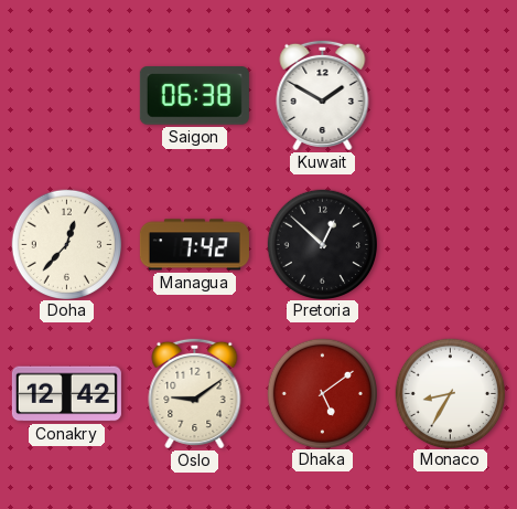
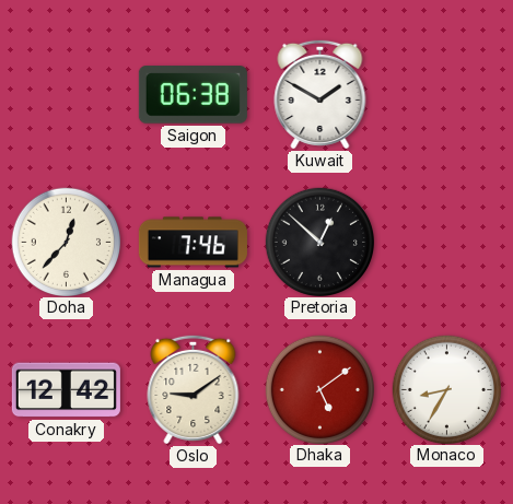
Managua: 7:42 -> 7:46 (193, 243)
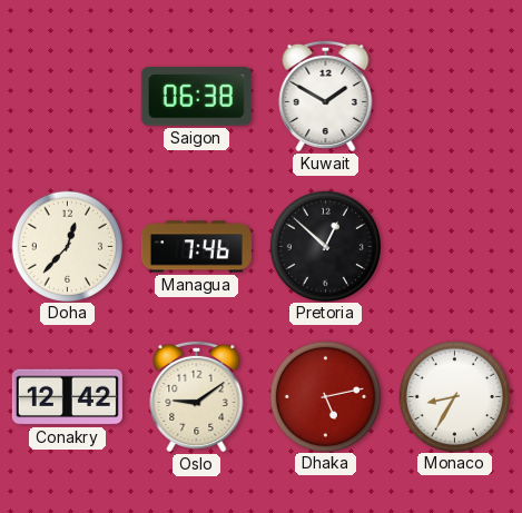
Dhaka: 5:09 -> 5:13 (325, 396)
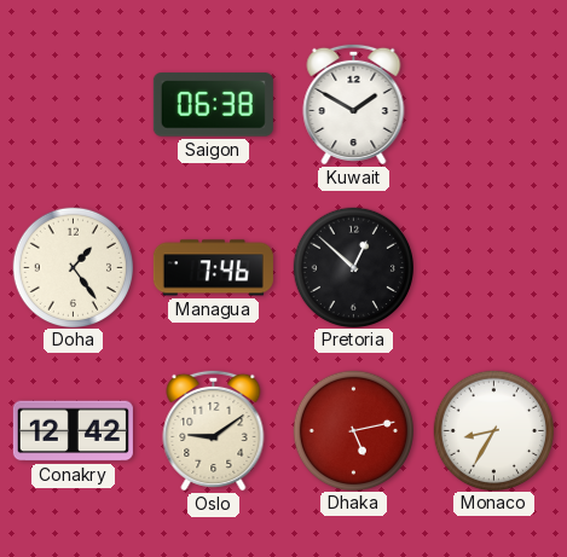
Doha: 12:37 -> 1:24 (73, 267)
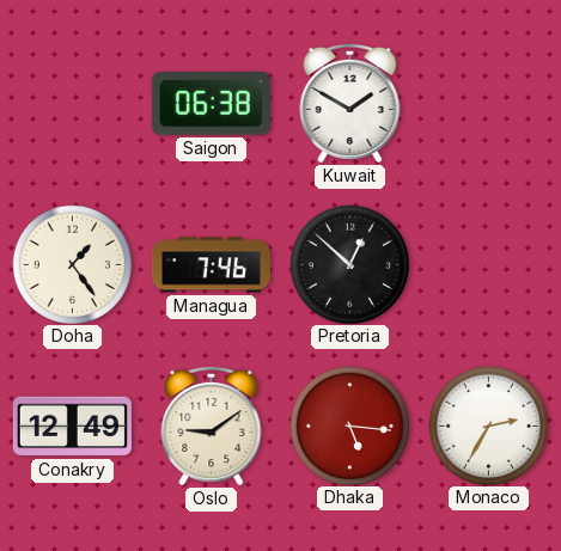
Conakry: 12:42 -> 12:49 (72, 427)
Dhaka: 5:13 -> 5:16 (349, 426)
Monaco: 8:35 -> 2:35 (488, 426)
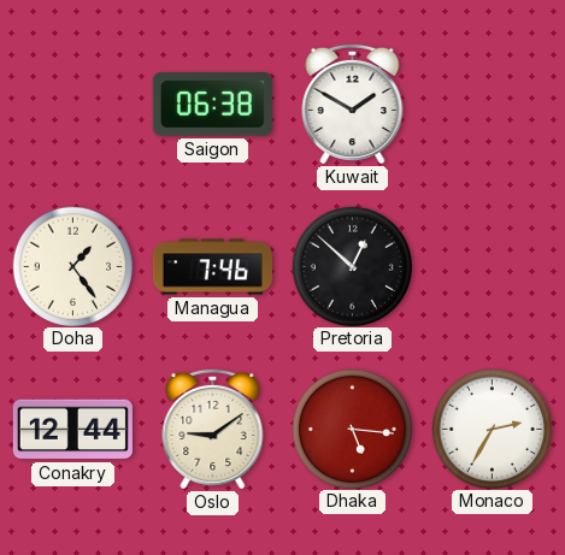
Conakry: 12:49 -> 12:44 (72, 430)
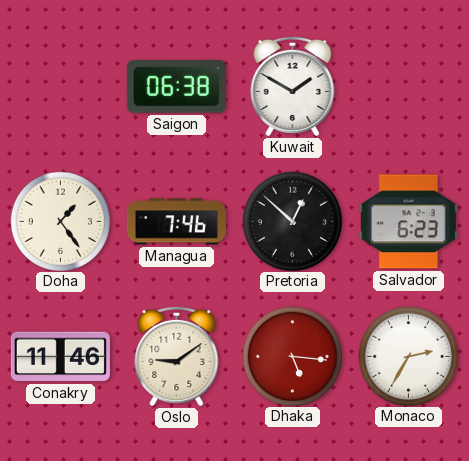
Salvador: none -> 6:23 (408, 222)
Conakry: 12:44 -> 11:46 (60, 357)
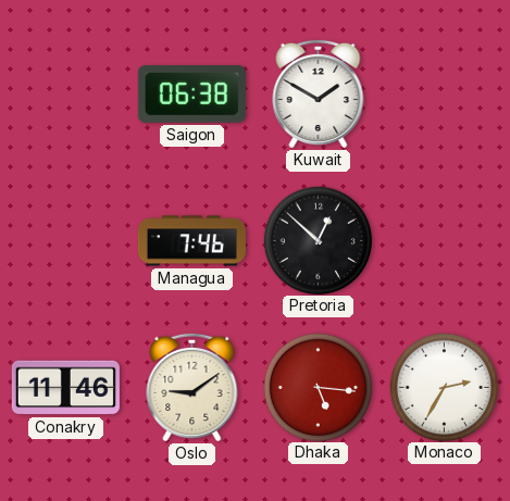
Doha: 1:24 -> none (60, 221)
Salvador: 6:23 -> none (408, 222)
